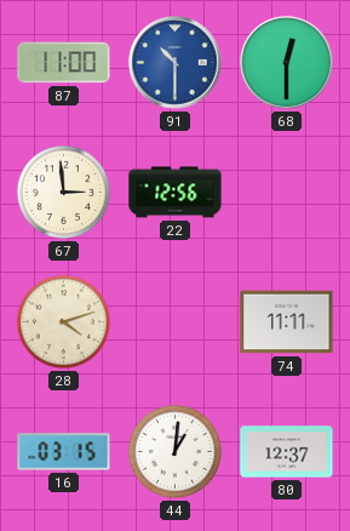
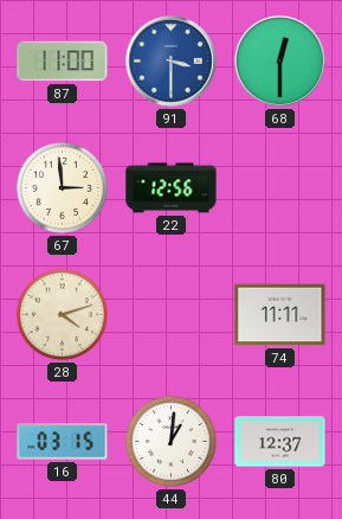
91: 10:30 -> 3:30 (172, 62)
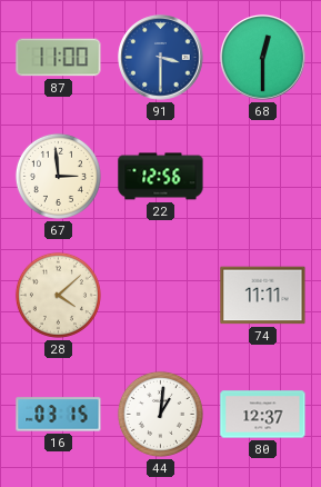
28: 4:12 -> 4:08 (58, 295)
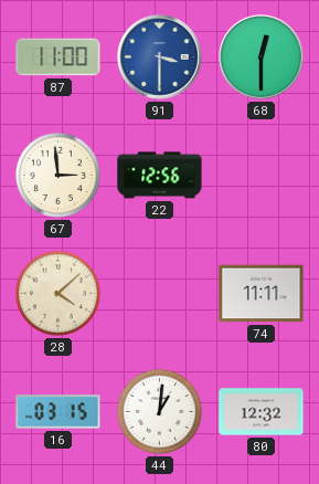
80: 12:37 -> 12:32 (262, 412)
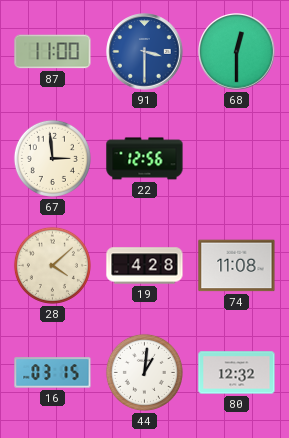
19: none -> 4:28 (145, 266)
74: 11:11 -> 11:08 (237, 266)
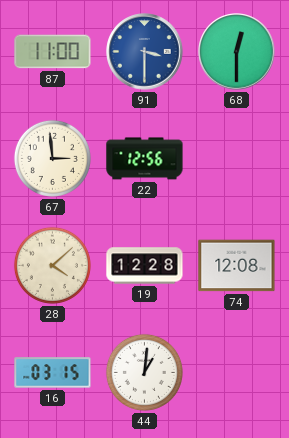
19: 4:28 -> 12:28 (145, 266)
74: 11:08 -> 12:08 (237, 266)
80: 12:32 -> none (237, 373)
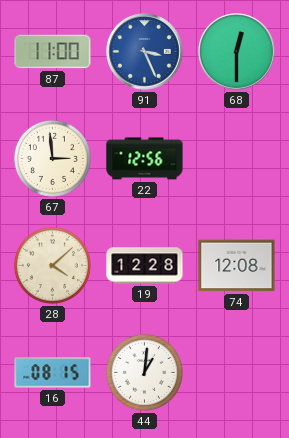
91: 3:30 -> 3:26 (145, 52)
16: 03:15 -> 08:15 (53, 373)
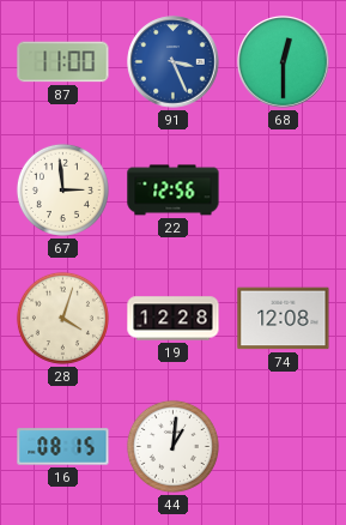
28: 4:08 -> 4:03 (62, 318)
